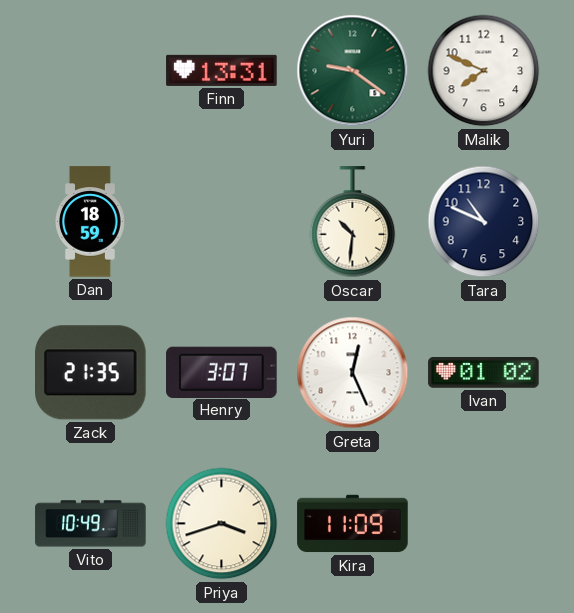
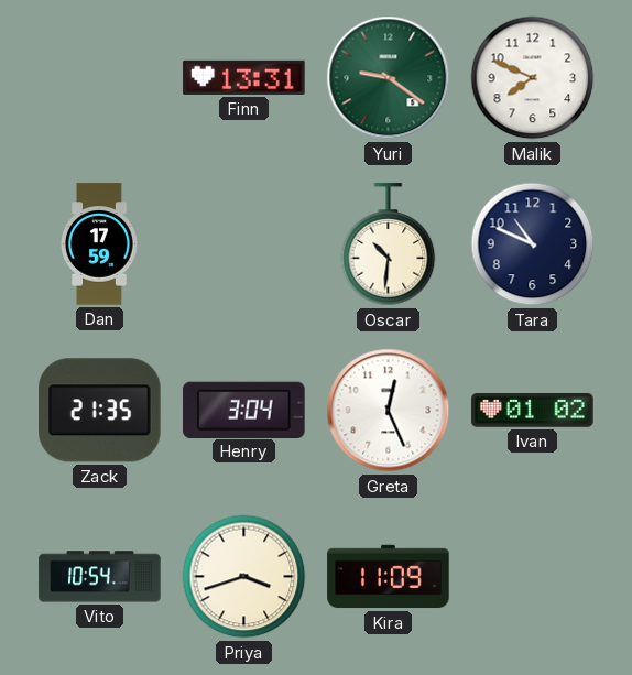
Dan: 18:59 -> 17:59 (99, 244)
Henry: 3:07 -> 3:04 (244, 410)
Vito: 10:49 -> 10:54 (100, 577)
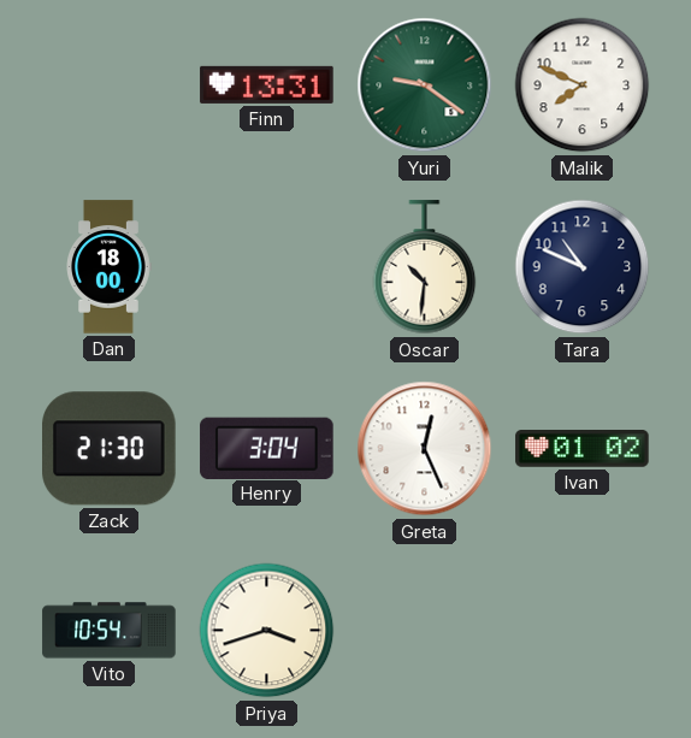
Dan: 17:59 -> 18:00 (108, 267)
Zack: 21:35 -> 21:30 (110, 449)
Kira: 11:09 -> none (389, 577)
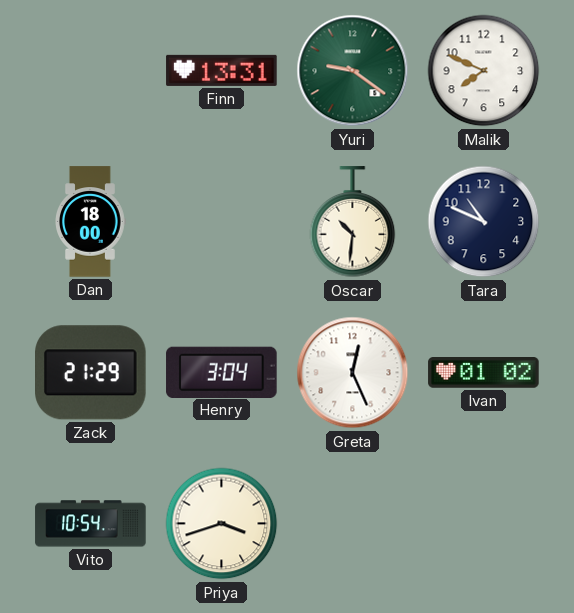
Zack: 21:30 -> 21:29 (91, 373)
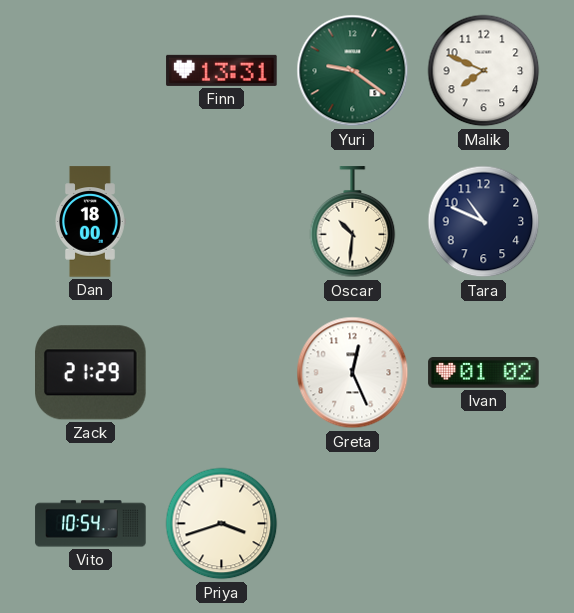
Henry: 3:04 -> none (222, 372)
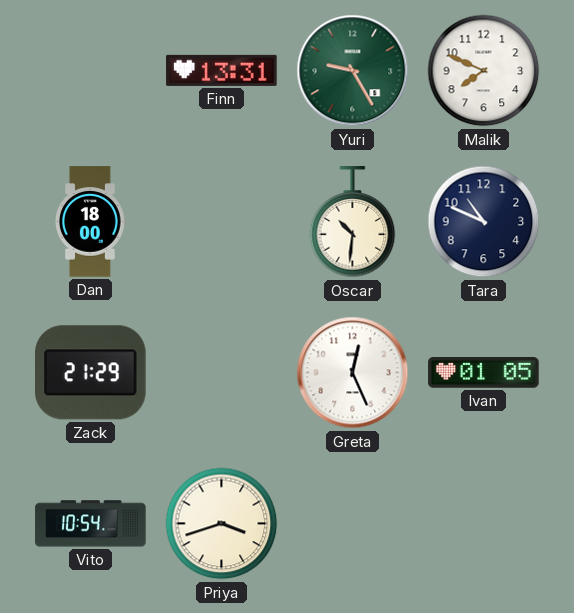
Yuri: 9:21 -> 9:25 (353, 71)
Ivan: 01:02 -> 01:05 (484, 373)
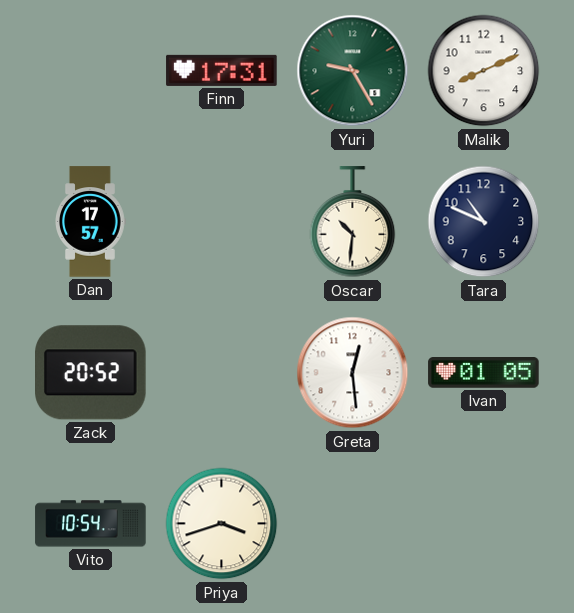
Finn: 13:31 -> 17:31 (222, 70)
Malik: 7:49 -> 8:11 (484, 71)
Dan: 18:00 -> 17:57 (90, 222)
Zack: 21:29 -> 20:52 (91, 373)
Greta: 12:26 -> 12:29 (353, 373)
